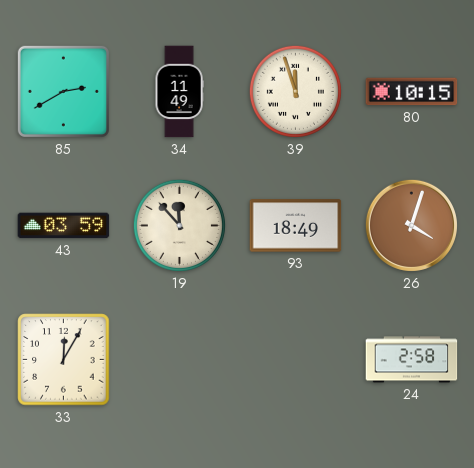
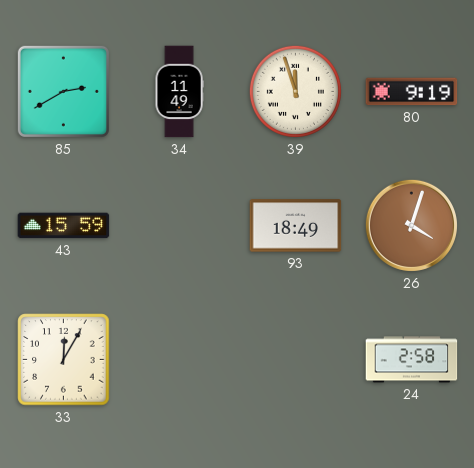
80: 10:15 -> 9:19 (412, 92)
43: 03:59 -> 15:59 (64, 226)
19: 11:53 -> none (179, 225)
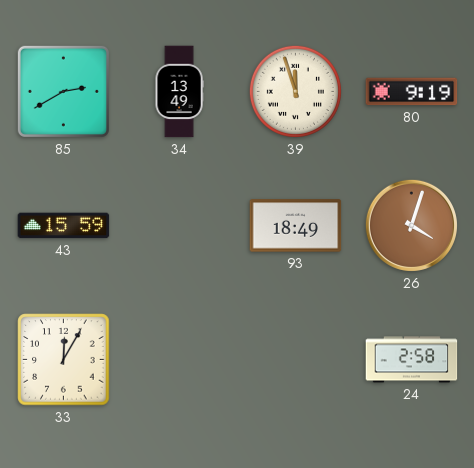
34: 11:49 -> 13:49 (179, 92)
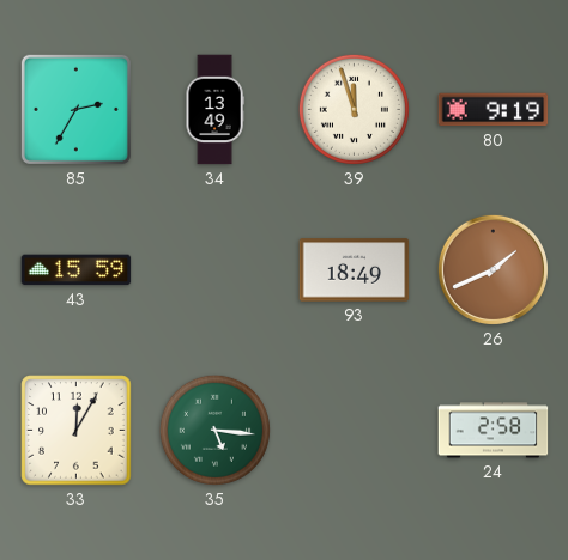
85: 2:40 -> 2:35 (75, 109)
26: 4:03 -> 1:41 (493, 269)
35: none -> 5:16 (214, 430)
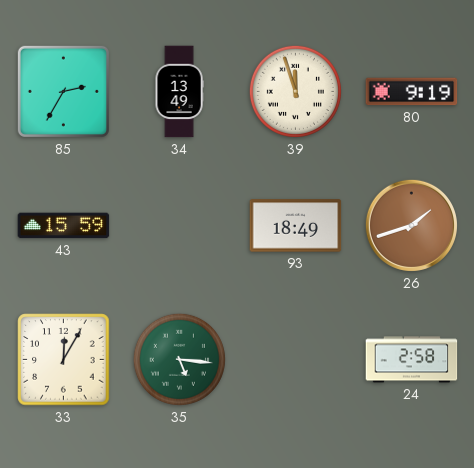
26: 1:41 -> 1:42 (411, 225)
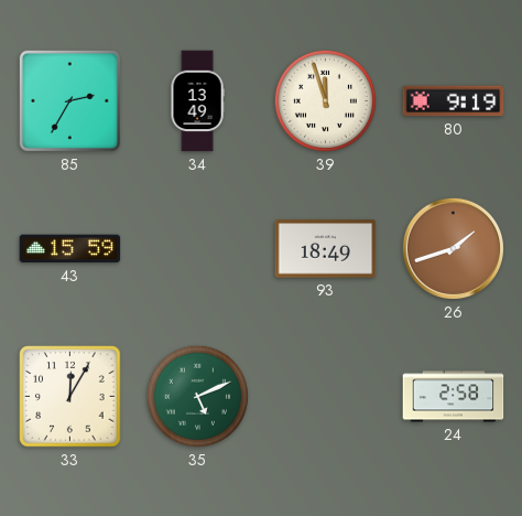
35: 5:16 -> 5:11 (197, 396)
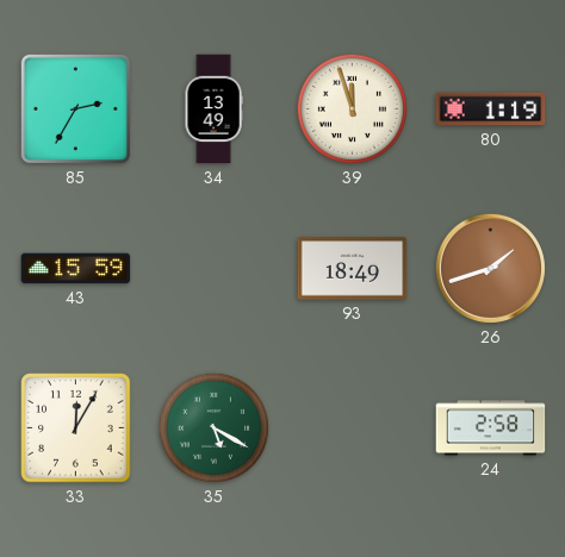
80: 9:19 -> 1:19 (491, 109)
35: 5:11 -> 5:20 (213, 427)
